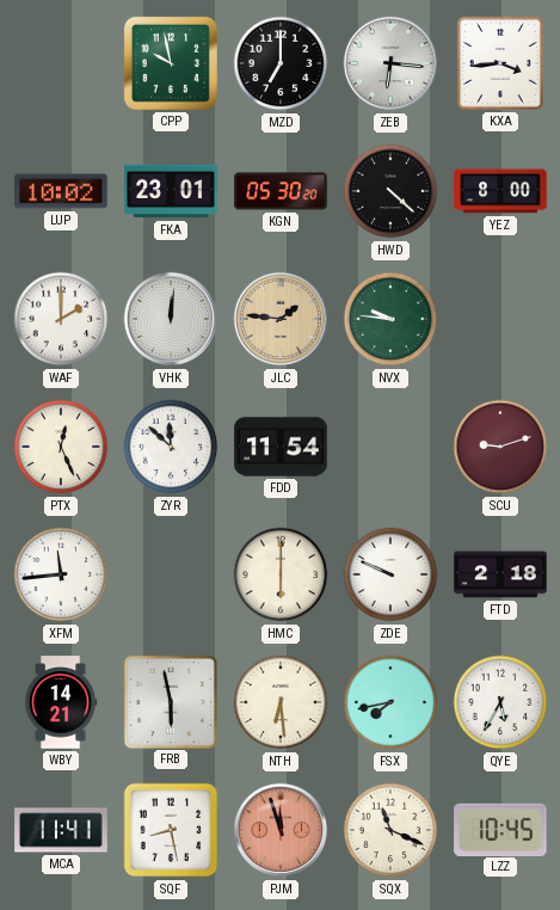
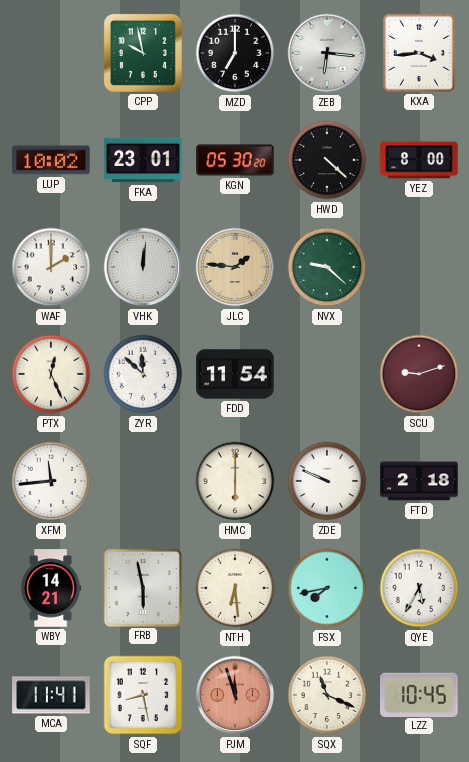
NVX: 9:46 -> 9:22 (327, 267)
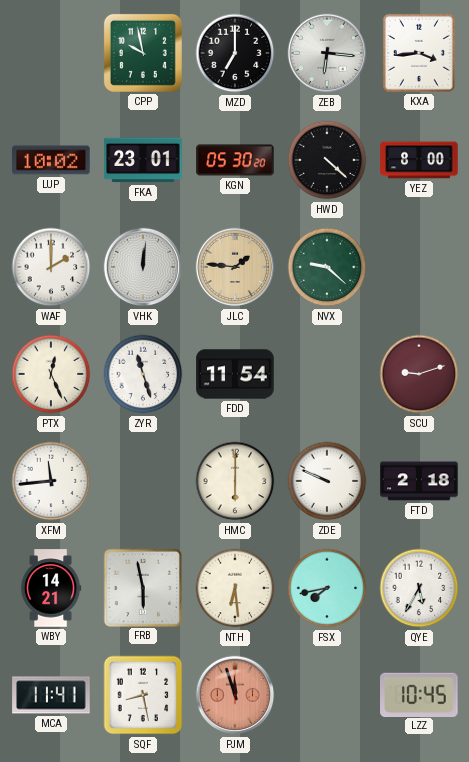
ZYR: 11:52 -> 11:27 (143, 374)
SQX: 11:19 -> none (327, 695)
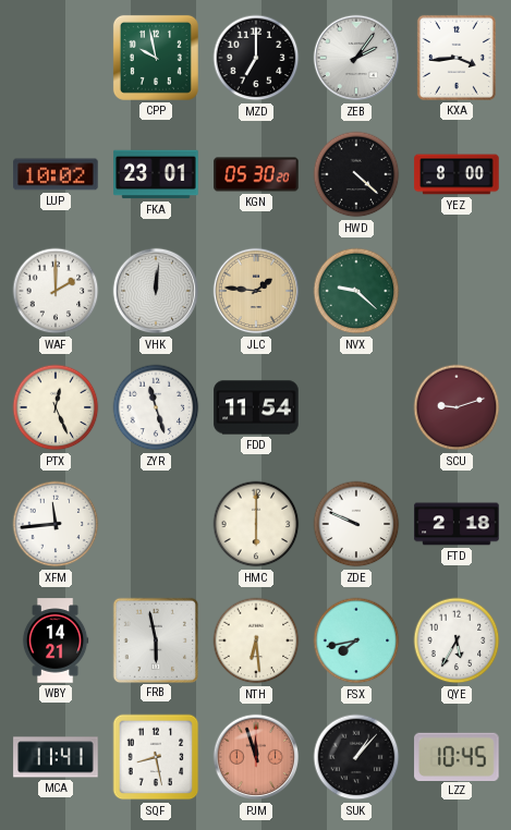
ZEB: 6:16 -> 2:06 (356, 58)
SUK: none -> 1:07 (356, 757)
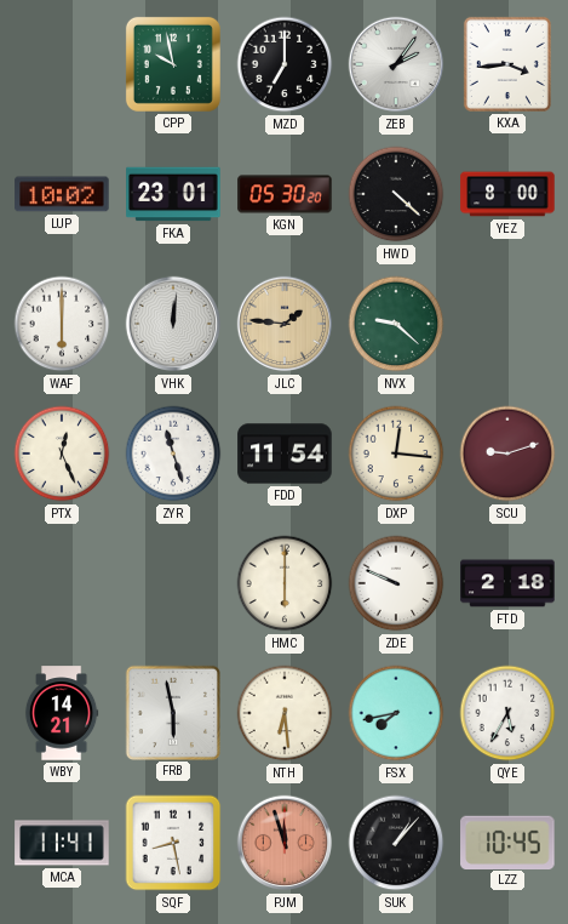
WAF: 2:00 -> 6:00 (62, 324)
DXP: none -> 12:16 (396, 454)
XFM: 11:44 -> none (56, 524)
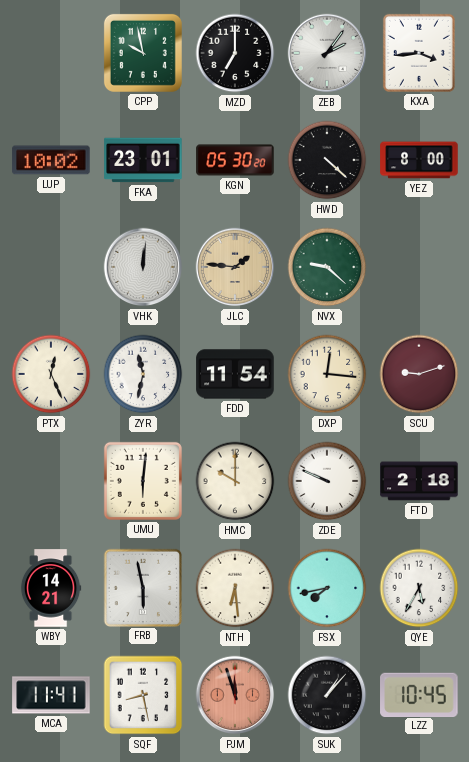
WAF: 6:00 -> none (62, 324)
ZYR: 11:27 -> 11:32 (143, 374)
UMU: none -> 6:01 (143, 481)
HMC: 6:00 -> 10:00 (235, 481)
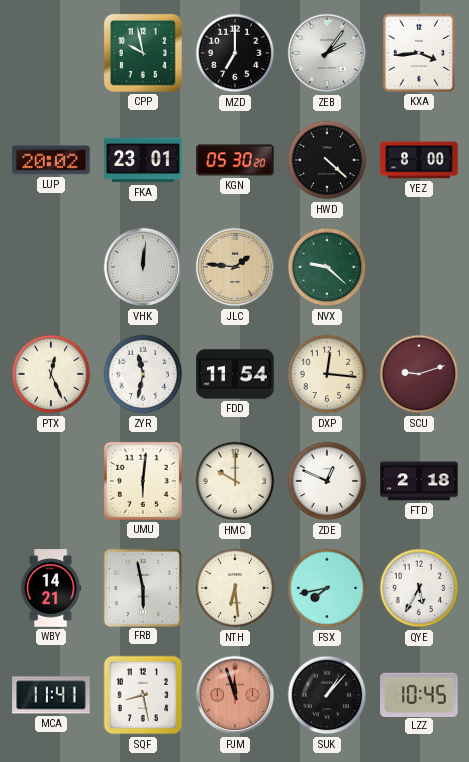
LUP: 10:02 -> 20:02 (51, 160)
ZDE: 9:49 -> 12:49 (327, 481)
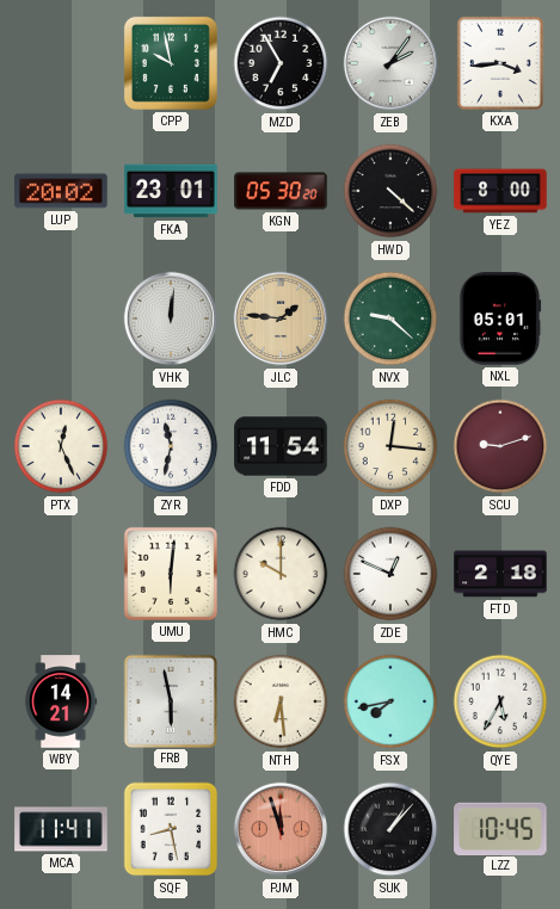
MZD: 7:00 -> 6:55 (281, 63)
NXL: none -> 05:01 (500, 319)
